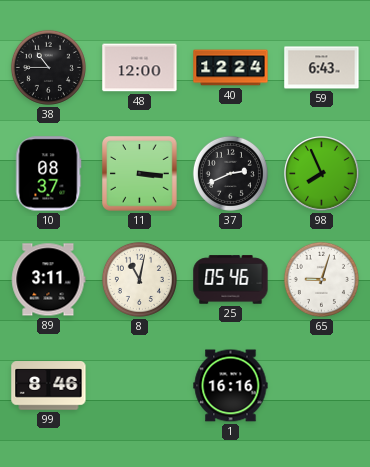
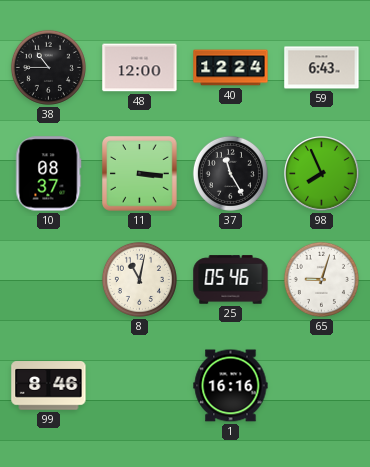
37: 2:41 -> 11:25 (230, 173)
89: 3:11 -> none (48, 280)
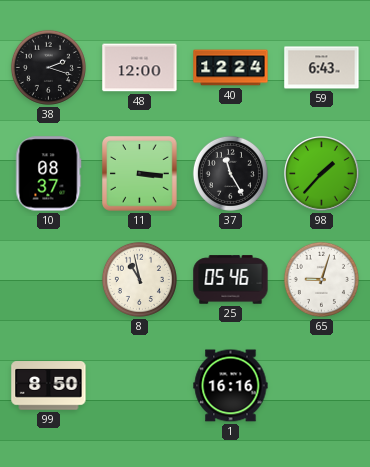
38: 10:45 -> 2:18 (48, 67)
98: 7:56 -> 1:37 (322, 174)
8: 11:02 -> 10:58 (139, 279)
99: 8:46 -> 8:50 (49, 386)
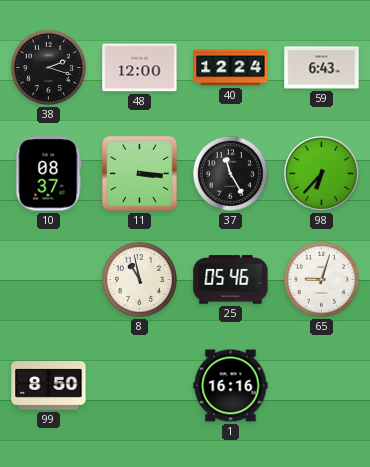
98: 1:37 -> 6:37 (322, 174)
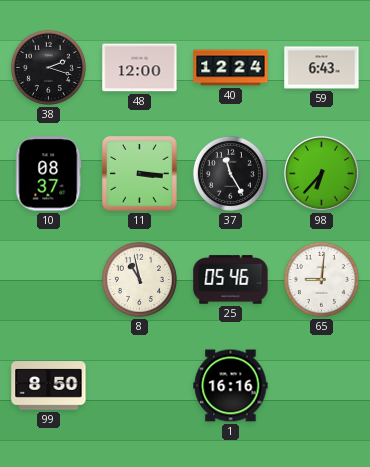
65: 9:03 -> 9:01 (321, 279)
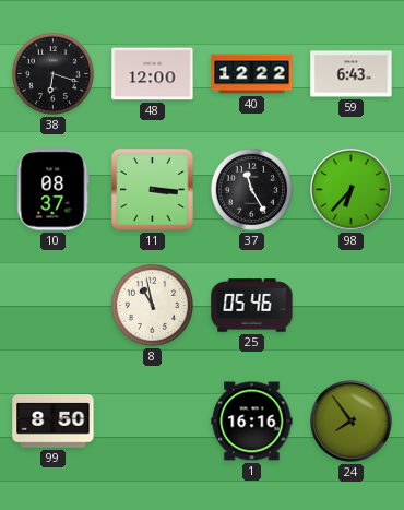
38: 2:18 -> 6:18 (52, 73)
40: 12:24 -> 12:22 (252, 74)
65: 9:01 -> none (321, 279)
24: none -> 7:54 (352, 422)
